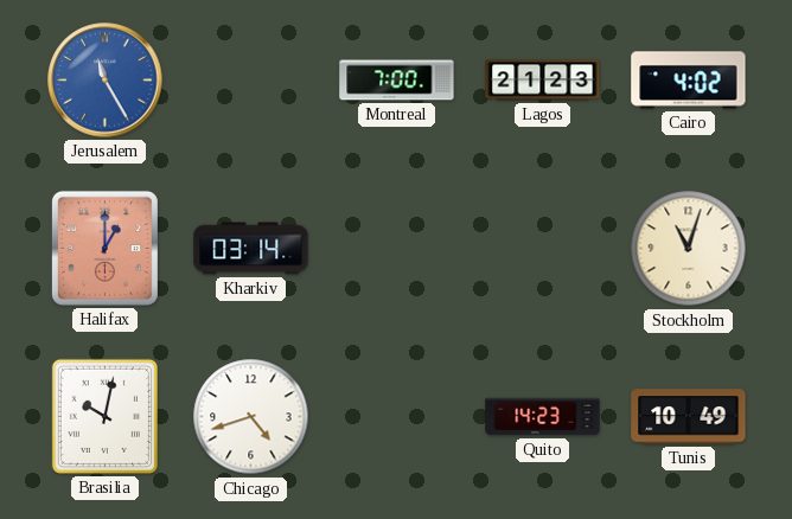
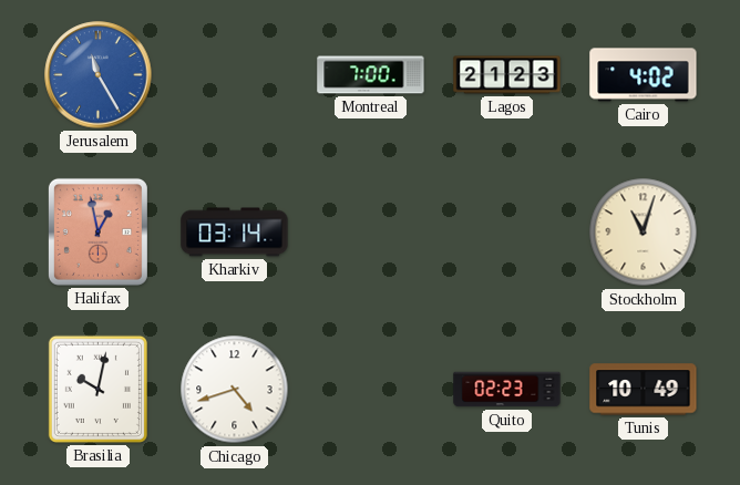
Halifax: 1:00 -> 12:58 (97, 231)
Quito: 14:23 -> 02:23 (507, 390)
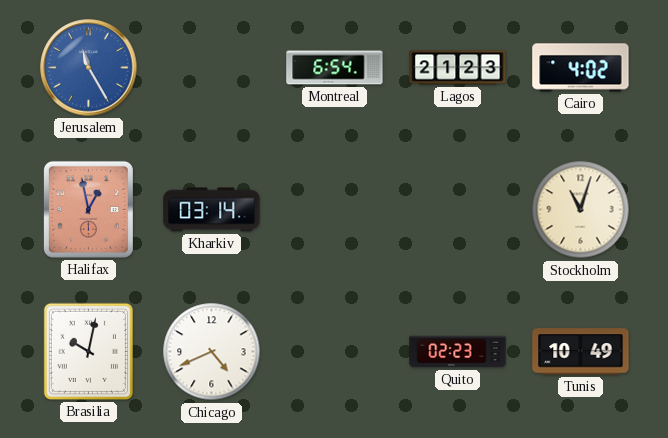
Montreal: 7:00 -> 6:54 (335, 68)
Chicago: 4:42 -> 4:41 (212, 352)
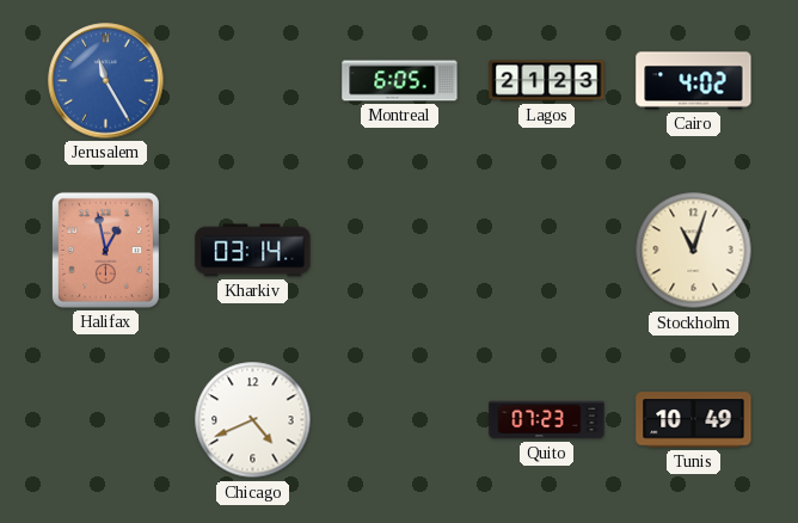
Montreal: 6:54 -> 6:05 (400, 81)
Brasilia: 10:02 -> none (88, 351)
Quito: 02:23 -> 07:23 (547, 420)
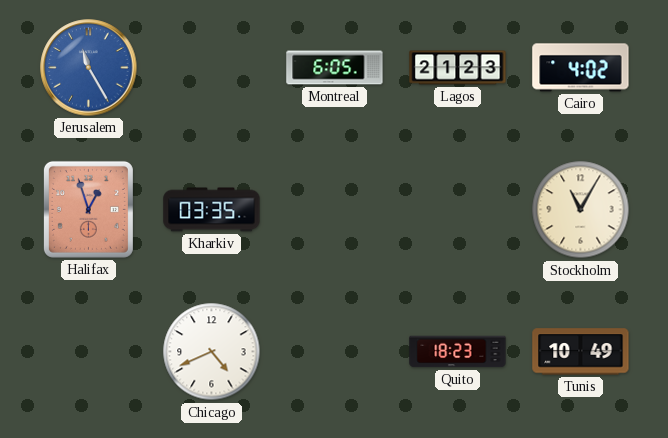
Halifax: 12:58 -> 12:57 (88, 209)
Kharkiv: 03:14 -> 03:35 (212, 210)
Stockholm: 11:03 -> 11:05 (581, 210)
Quito: 07:23 -> 18:23 (458, 352)
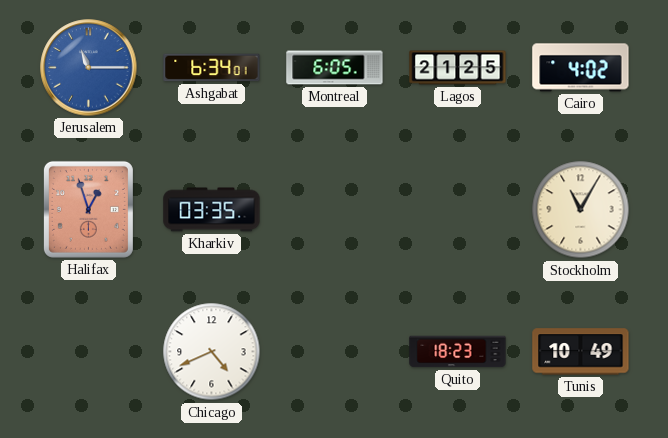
Jerusalem: 11:25 -> 11:15 (89, 68)
Ashgabat: none -> 6:34 (212, 68)
Lagos: 21:23 -> 21:25 (458, 68)
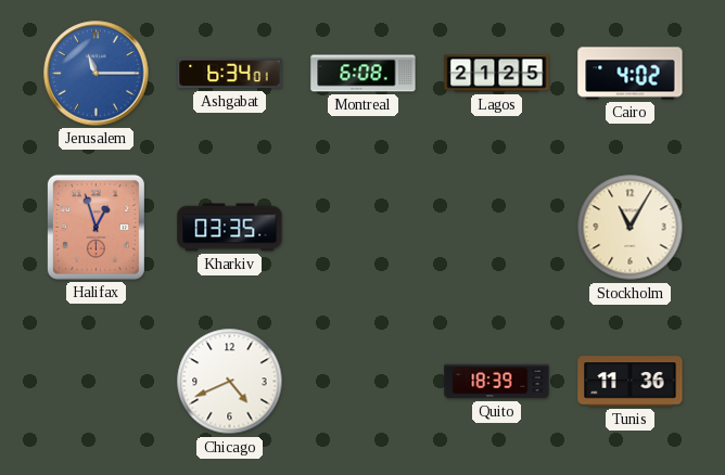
Montreal: 6:05 -> 6:08 (364, 74)
Quito: 18:23 -> 18:39 (497, 382)
Tunis: 10:49 -> 11:36 (631, 382)
